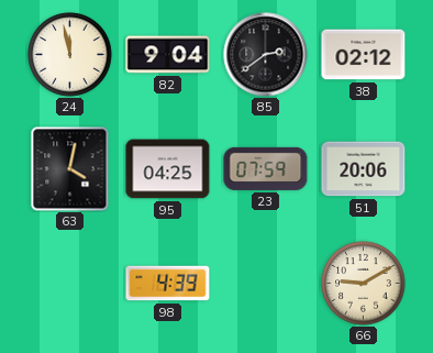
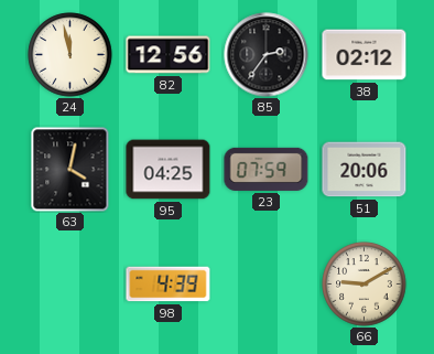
82: 9:04 -> 12:56 (169, 55)
85: 2:39 -> 2:36 (267, 55)
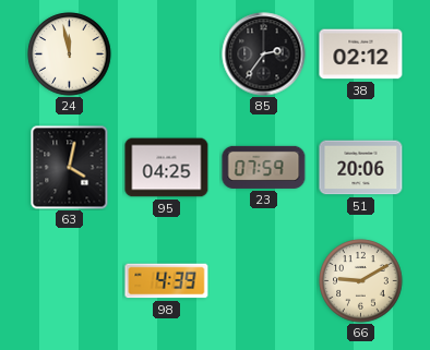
82: 12:56 -> none (169, 55)
